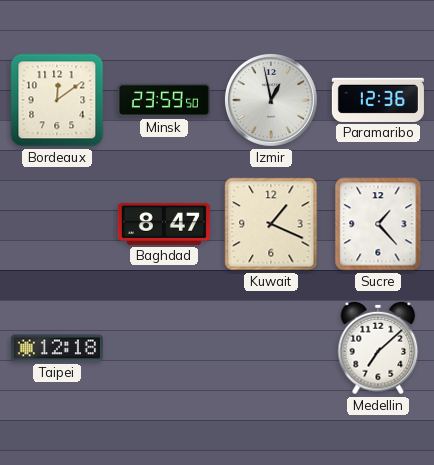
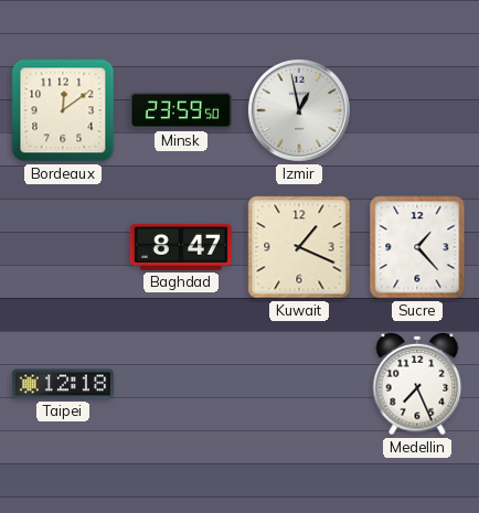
Paramaribo: 12:36 -> none (378, 100)
Medellin: 7:08 -> 7:26 (417, 384)
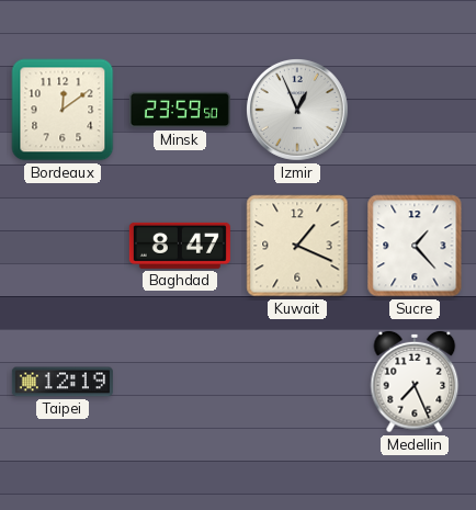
Izmir: 12:58 -> 12:56 (297, 110)
Taipei: 12:18 -> 12:19 (63, 382)
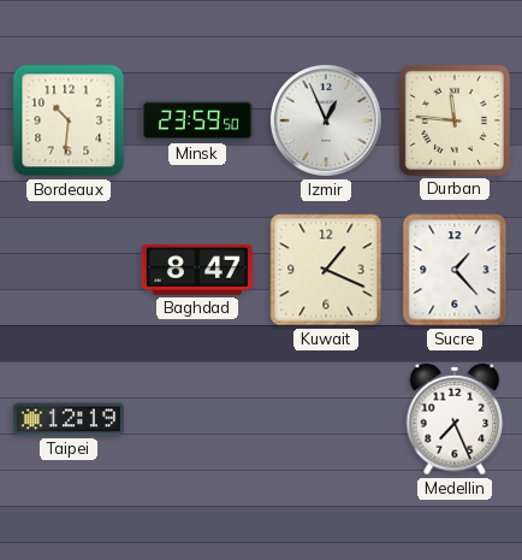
Bordeaux: 12:09 -> 10:31 (69, 120)
Durban: none -> 11:46 (455, 120)
